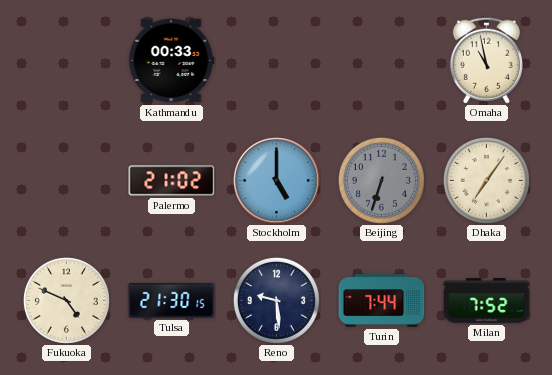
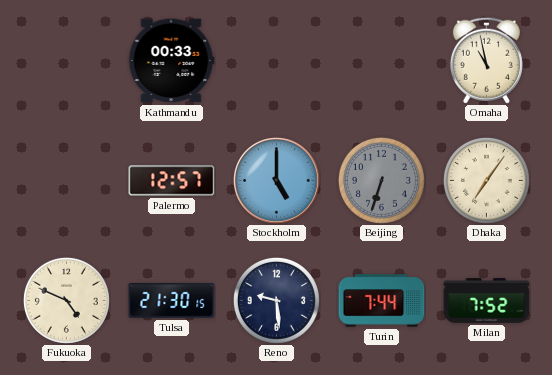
Palermo: 21:02 -> 12:57 (172, 181)
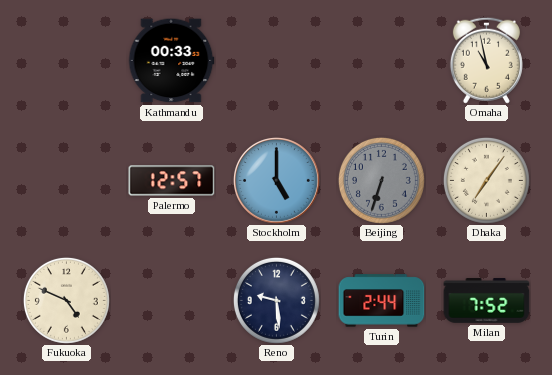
Tulsa: 21:30 -> none (172, 300)
Turin: 7:44 -> 2:44 (382, 301)
